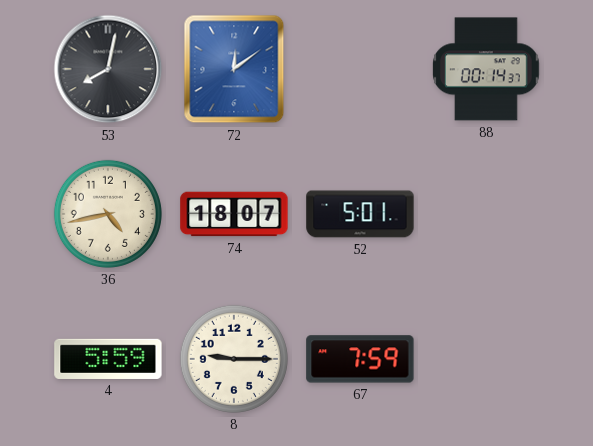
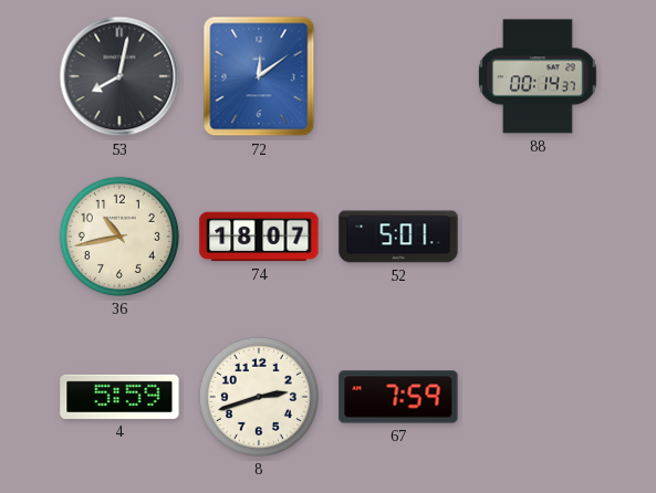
36: 4:43 -> 10:43 (119, 237)
8: 9:15 -> 2:42 (259, 397)
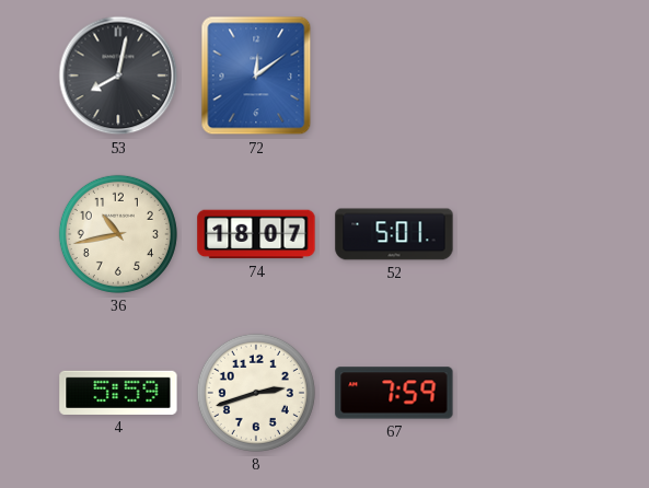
88: 00:14 -> none (539, 76)
